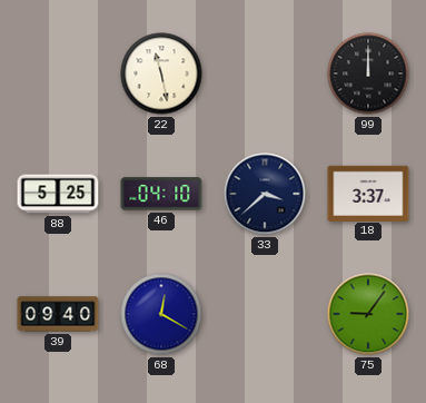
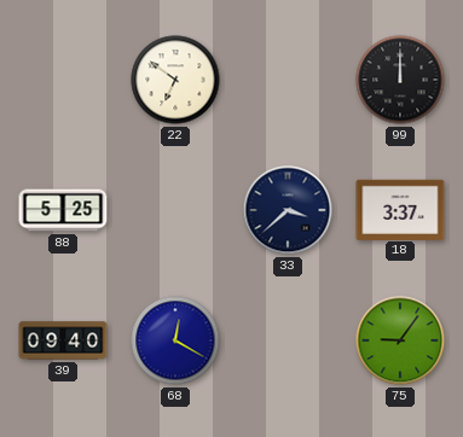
22: 11:28 -> 6:51 (175, 80)
46: 04:10 -> none (161, 194)
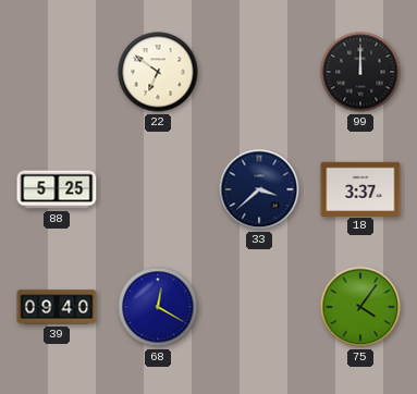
75: 9:06 -> 4:06 (360, 307)
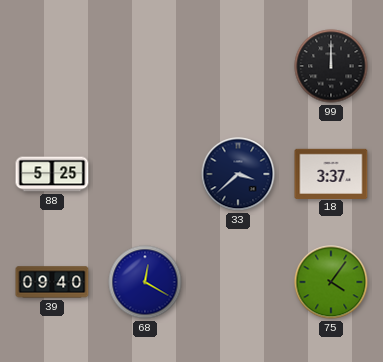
22: 6:51 -> none (158, 72)
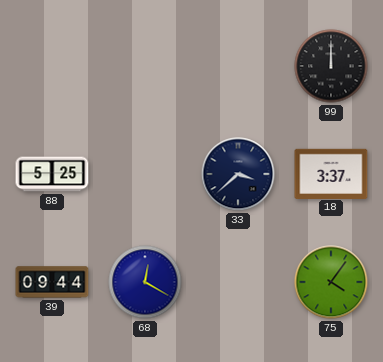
39: 09:40 -> 09:44 (52, 282)
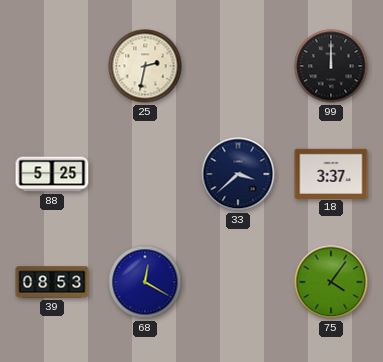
25: none -> 2:32 (145, 66)
39: 09:44 -> 08:53 (52, 282)
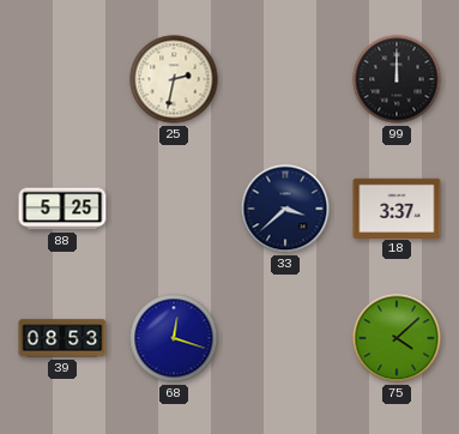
68: 12:20 -> 12:18 (174, 338)
75: 4:06 -> 4:08 (397, 338)
